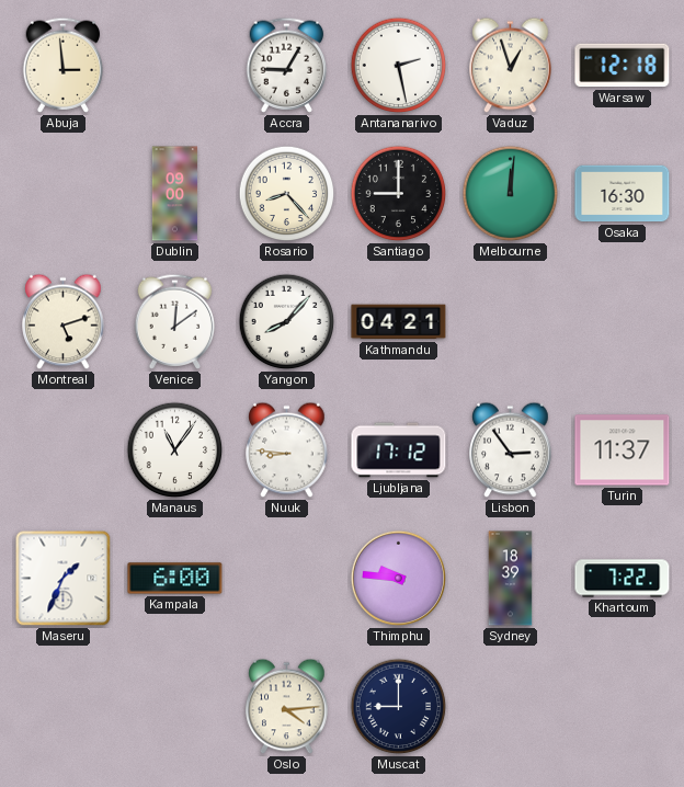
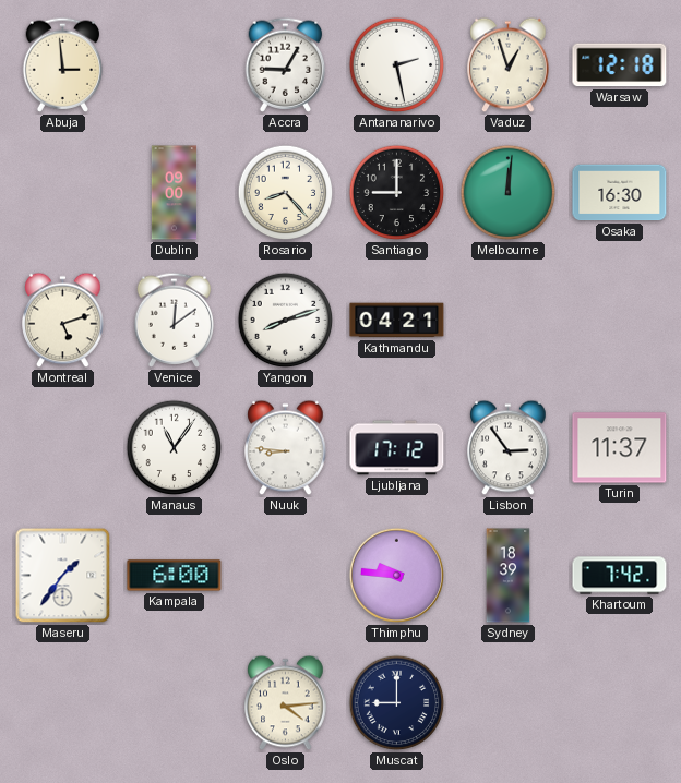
Yangon: 8:07 -> 8:12 (286, 321)
Maseru: 1:34 -> 1:36 (63, 576)
Khartoum: 7:22 -> 7:42 (620, 576)
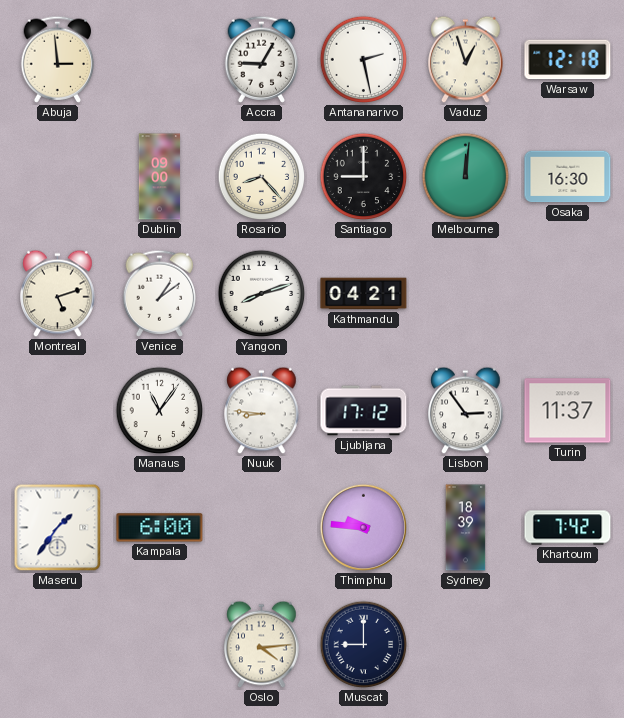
Venice: 12:09 -> 1:09 (160, 293)
